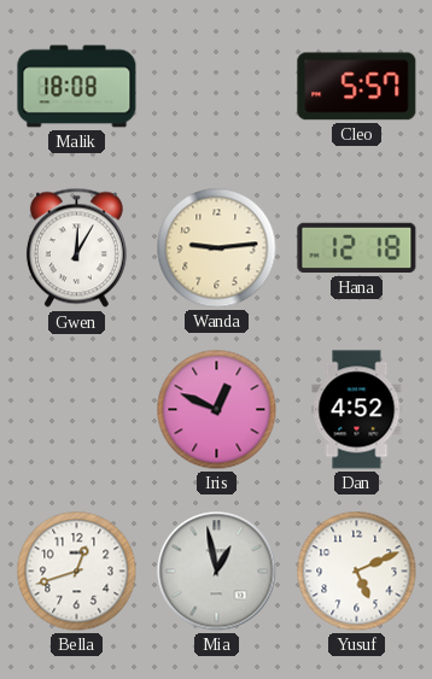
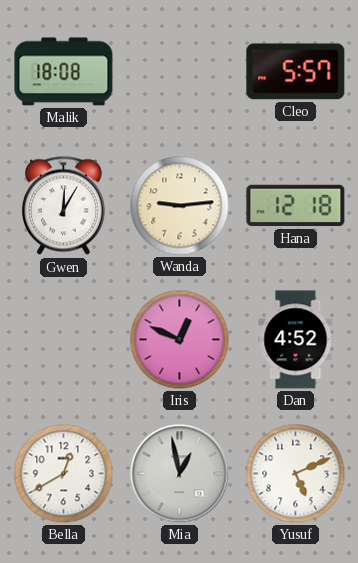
Bella: 12:42 -> 12:40 (64, 474)
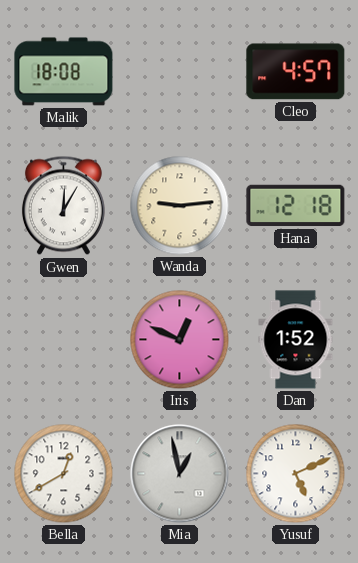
Cleo: 5:57 -> 4:57 (296, 72)
Dan: 4:52 -> 1:52 (296, 340)
